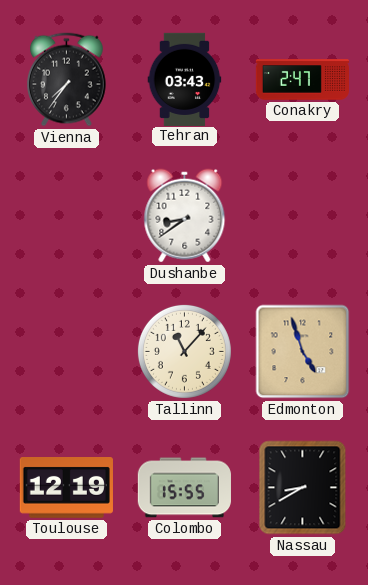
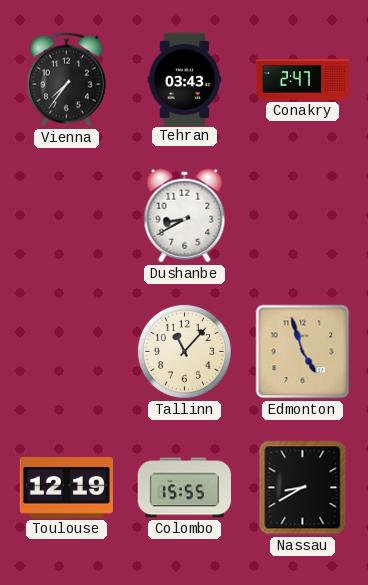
Dushanbe: 8:39 -> 8:40 (185, 216)
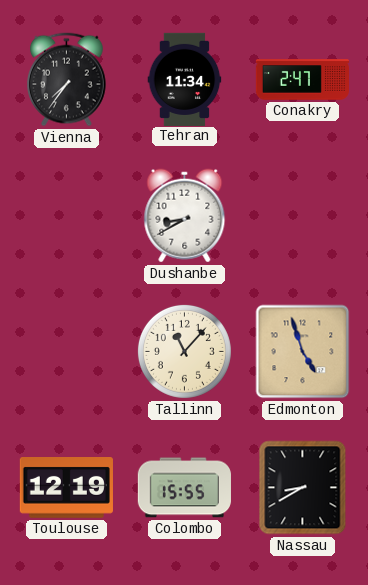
Tehran: 03:43 -> 11:34 (185, 79)
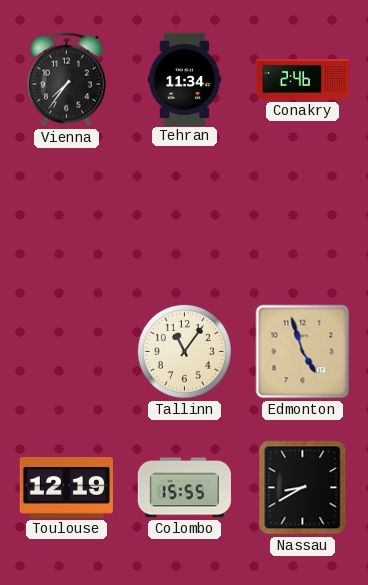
Conakry: 2:47 -> 2:46 (302, 80)
Dushanbe: 8:40 -> none (185, 216)
Tallinn: 11:07 -> 11:06 (184, 351)
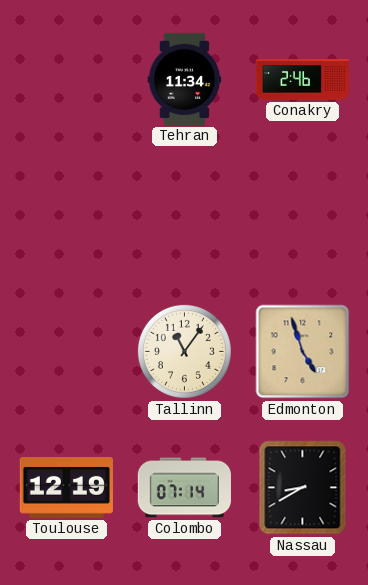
Vienna: 7:36 -> none (67, 80)
Colombo: 15:55 -> 07:14 (184, 488)
